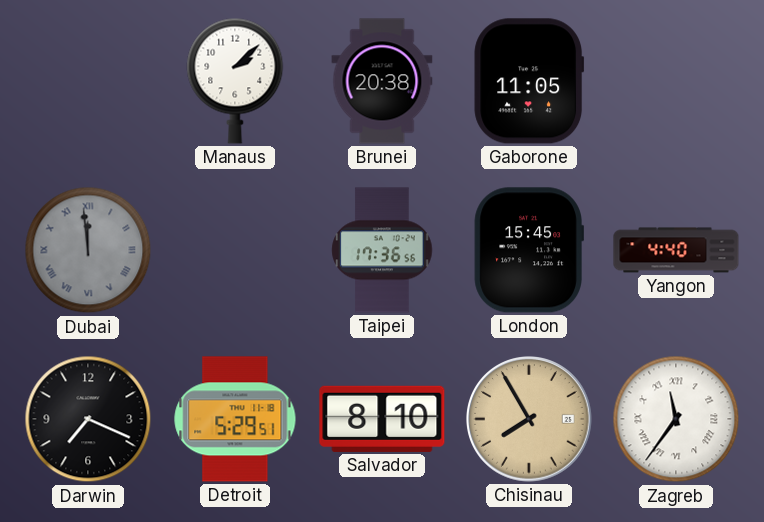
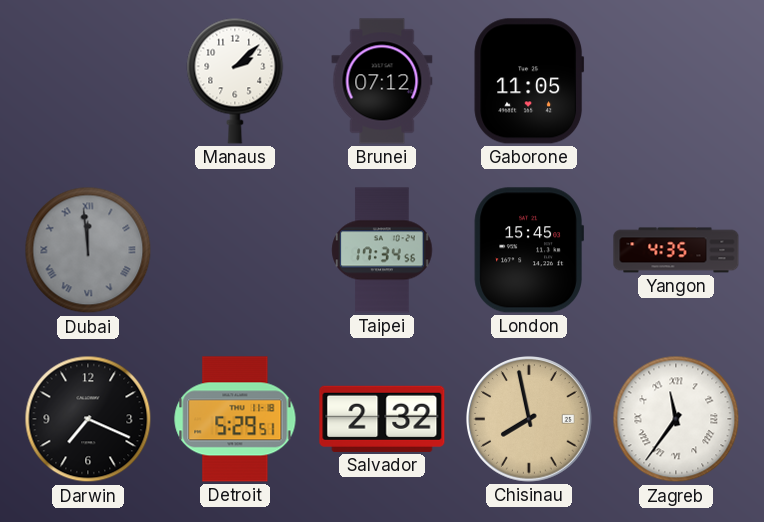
Brunei: 20:38 -> 07:12 (382, 81)
Taipei: 17:36 -> 17:34 (382, 250)
Yangon: 4:40 -> 4:35 (676, 250)
Salvador: 8:10 -> 2:32 (382, 419)
Chisinau: 7:55 -> 7:58 (530, 420)
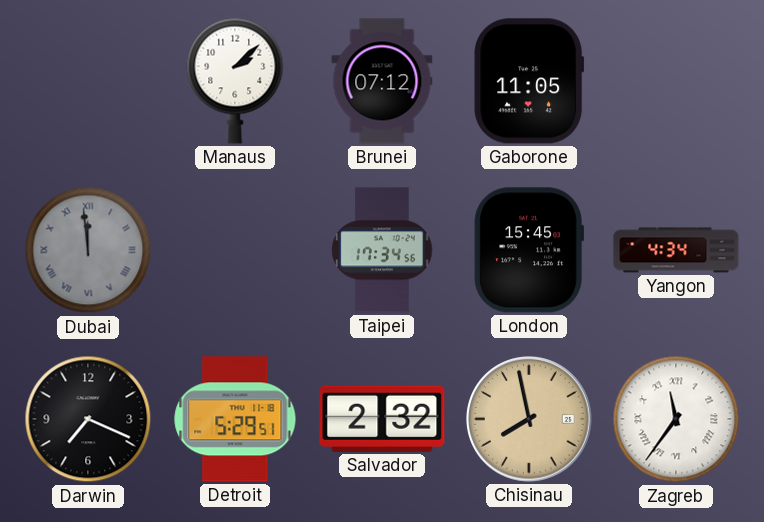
Yangon: 4:35 -> 4:34 (676, 250)
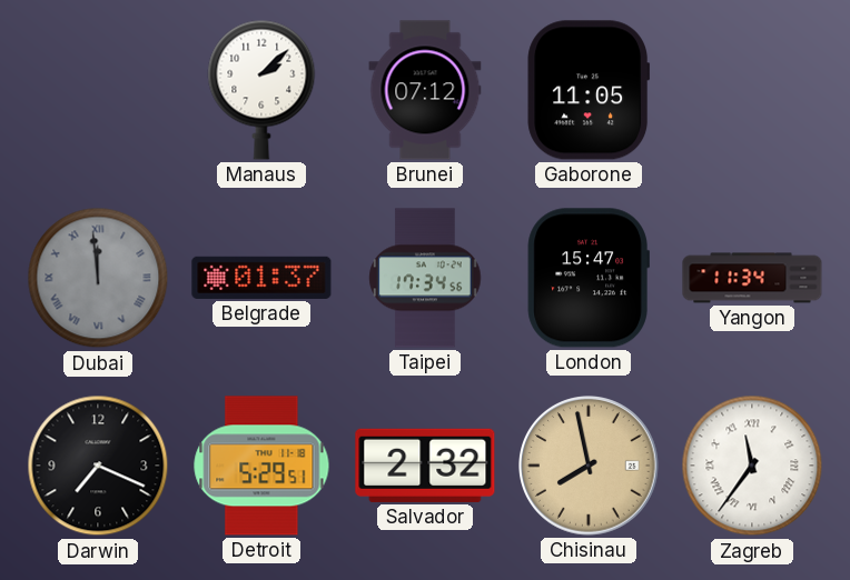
Belgrade: none -> 01:37 (261, 278)
London: 15:45 -> 15:47 (589, 278)
Yangon: 4:34 -> 11:34 (752, 278)
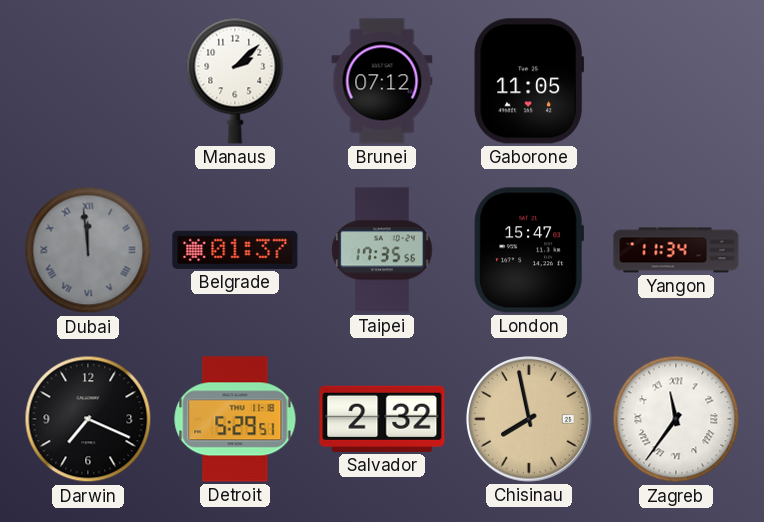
Taipei: 17:34 -> 17:35 (382, 250)
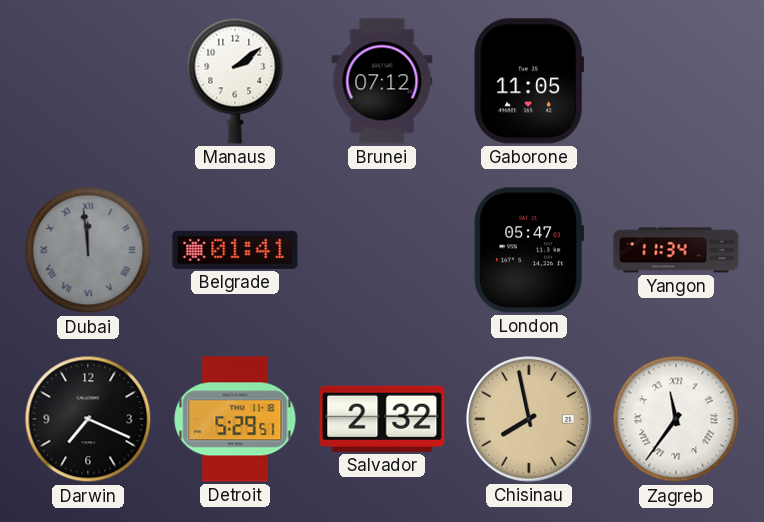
Manaus: 2:08 -> 2:09 (235, 81)
Belgrade: 01:37 -> 01:41 (235, 250)
Taipei: 17:35 -> none (382, 250)
London: 15:47 -> 05:47 (529, 250)
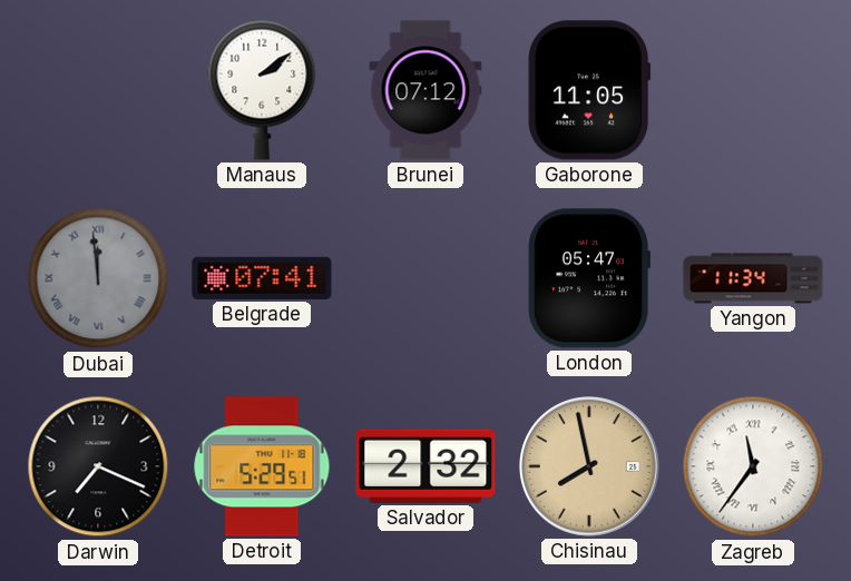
Belgrade: 01:41 -> 07:41 (262, 278)
